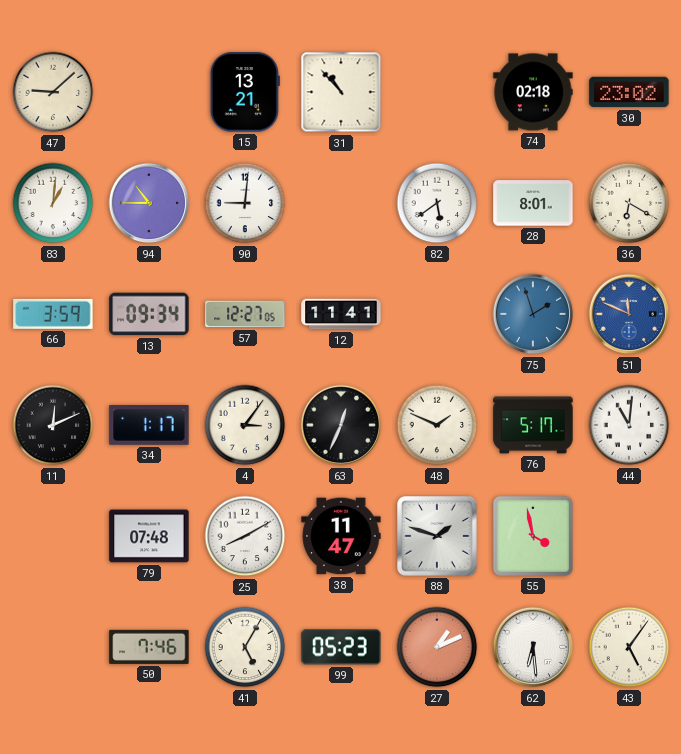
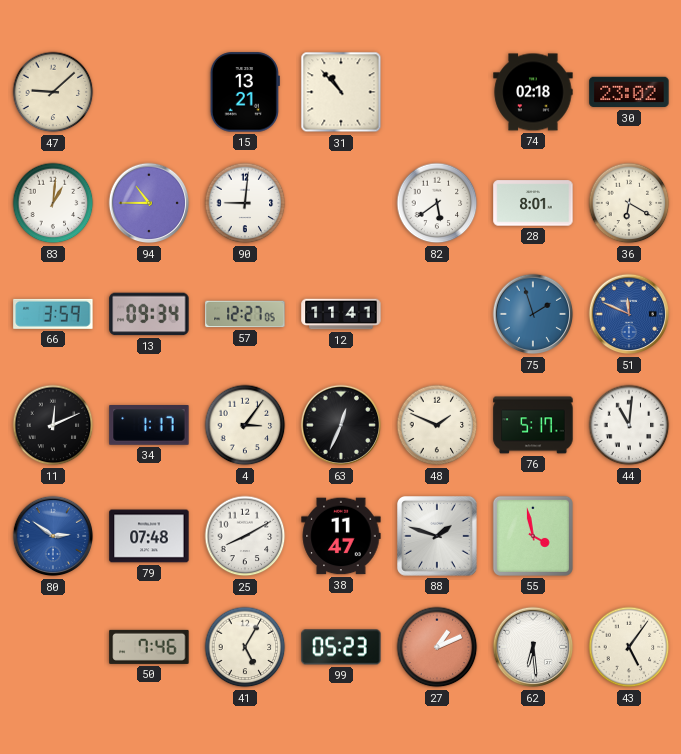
80: none -> 2:51 (53, 536)
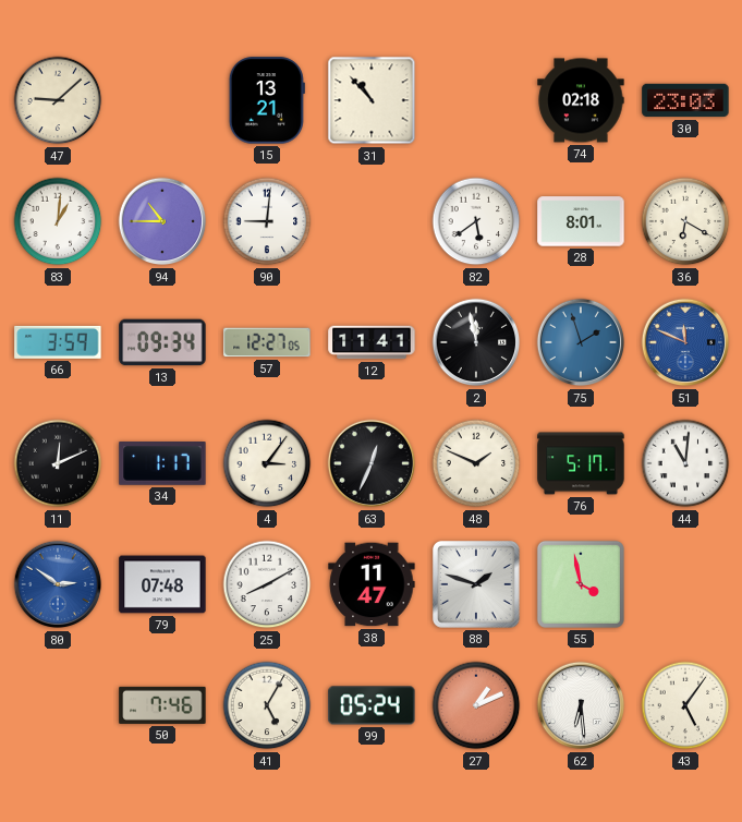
30: 23:02 -> 23:03 (685, 100)
2: none -> 11:58 (476, 342)
99: 05:23 -> 05:24 (372, 705)
